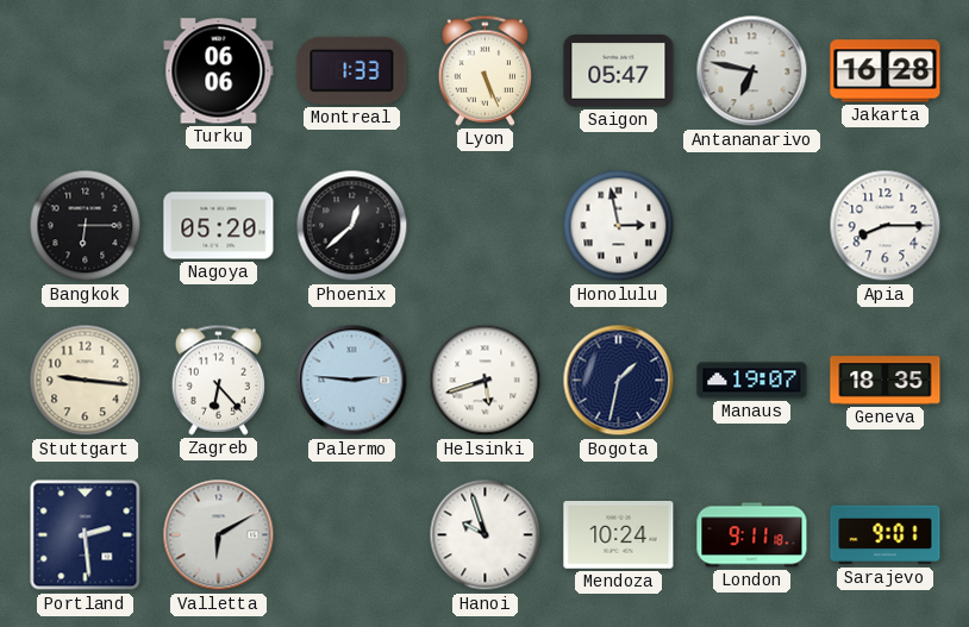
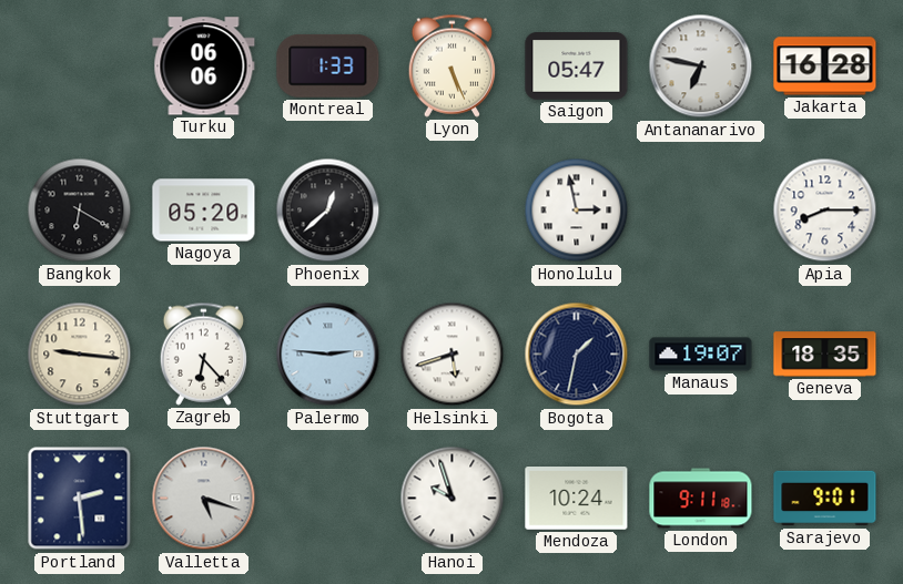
Bangkok: 6:15 -> 6:20 (80, 211)
Valletta: 6:10 -> 5:18 (204, 499)
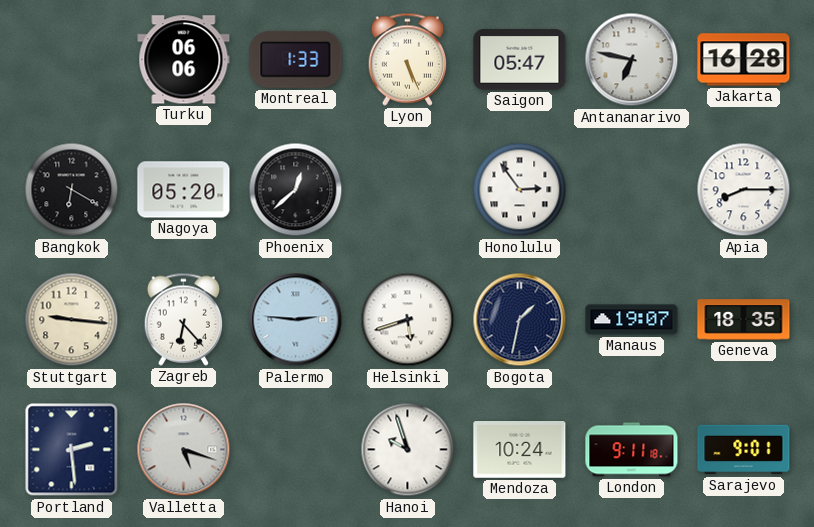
Honolulu: 2:58 -> 2:54 (520, 190)
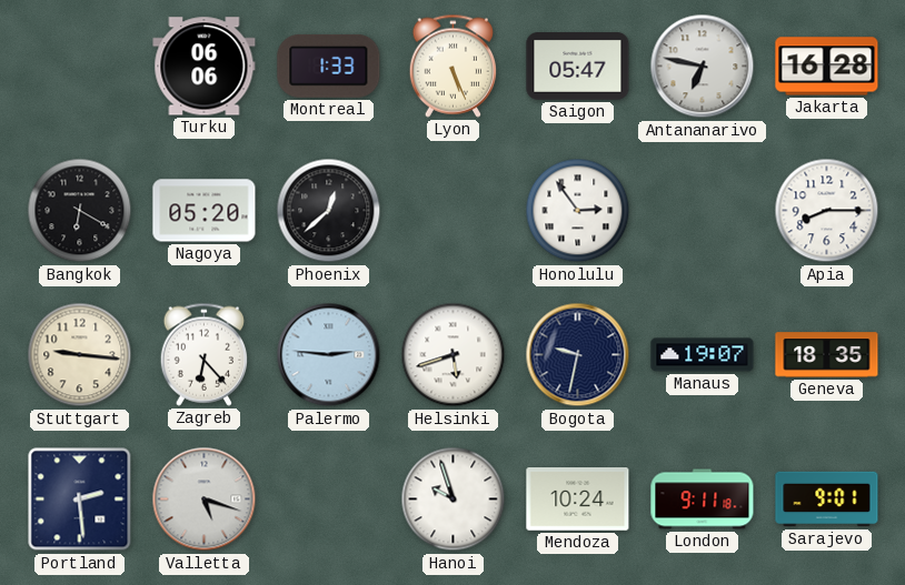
Bogota: 1:32 -> 9:32 (578, 355)
